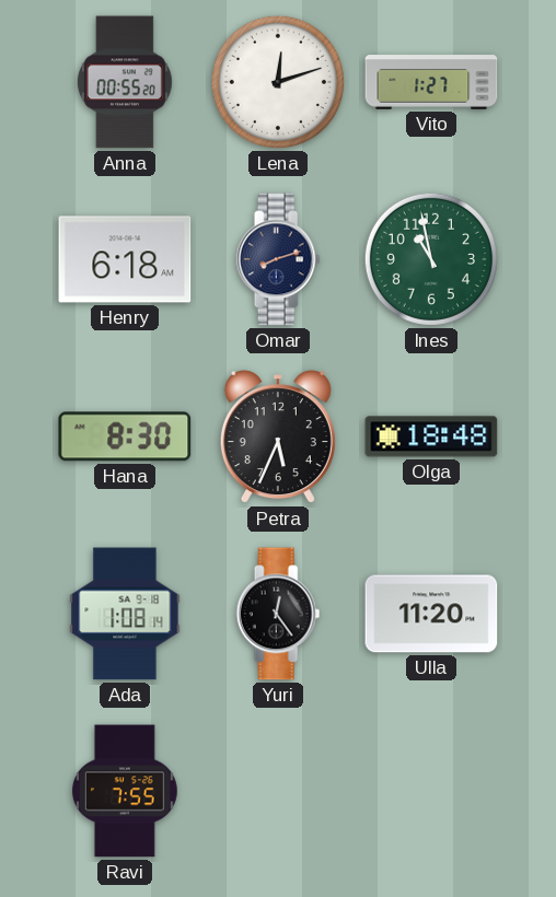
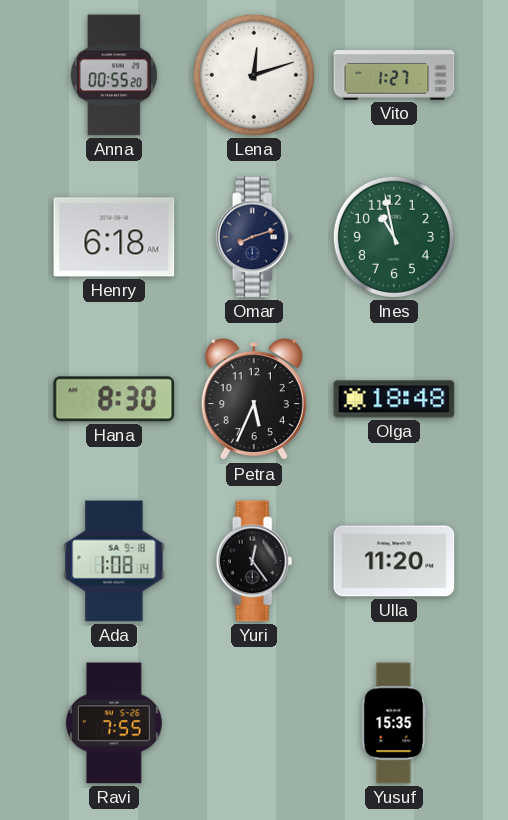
Yusuf: none -> 15:35 (394, 723)
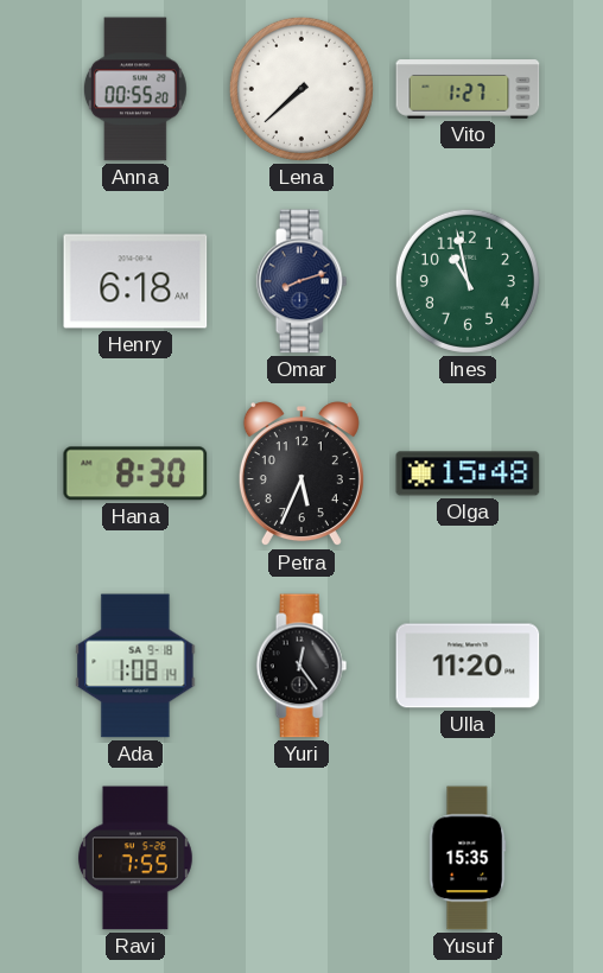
Lena: 12:12 -> 7:38 (301, 89)
Olga: 18:48 -> 15:48 (468, 473)
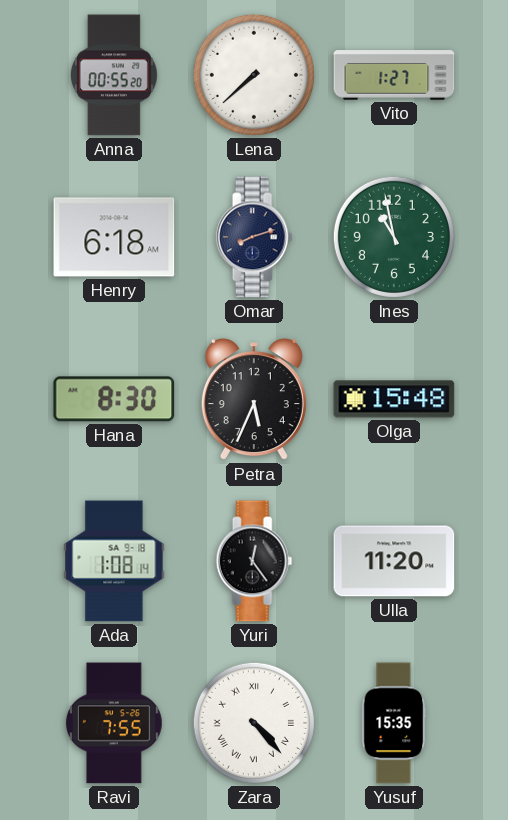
Zara: none -> 4:23 (254, 723)
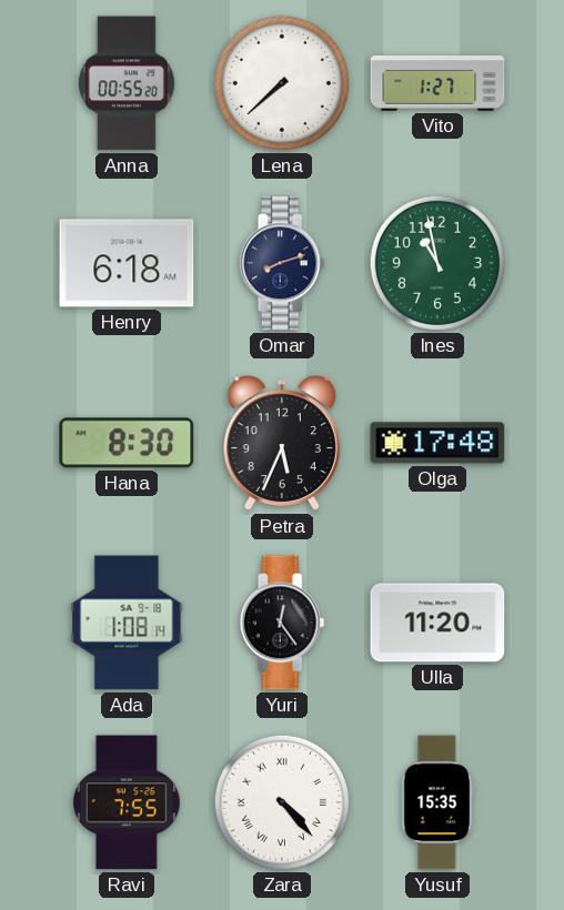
Olga: 15:48 -> 17:48 (437, 443)
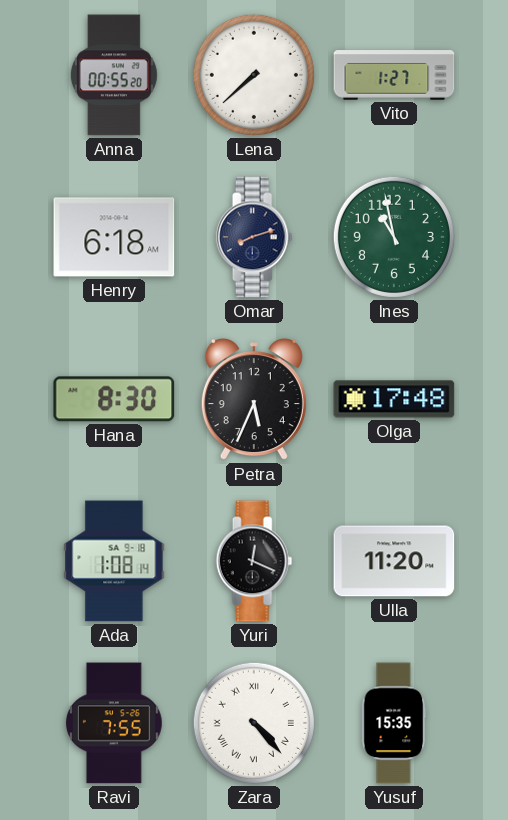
Yuri: 12:24 -> 12:19 (254, 561)
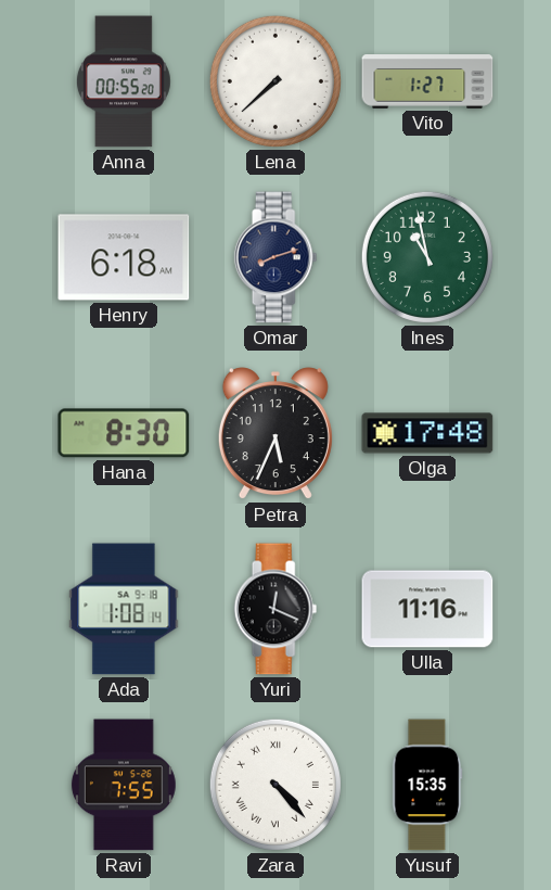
Ulla: 11:20 -> 11:16 (427, 609)
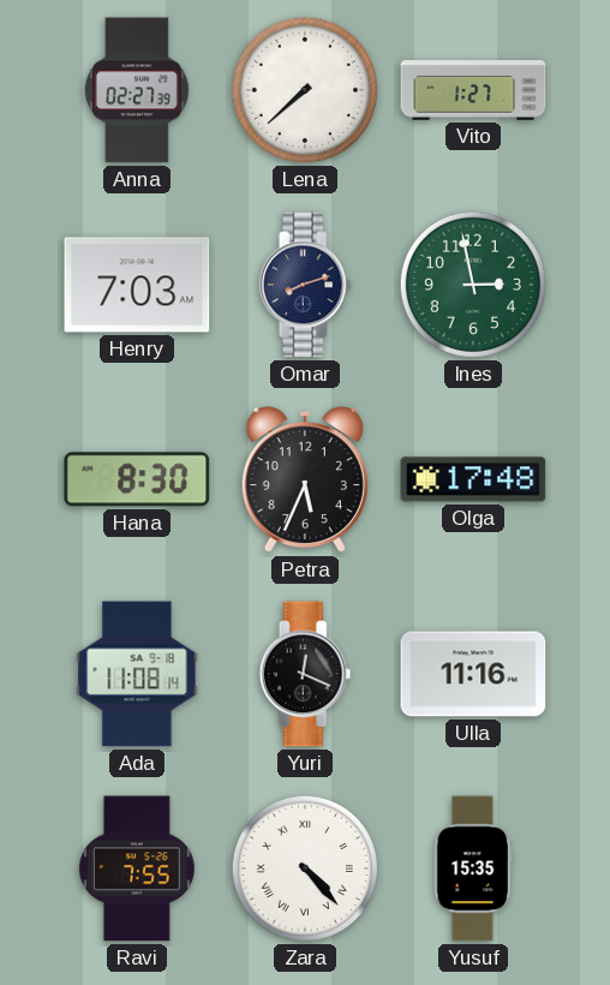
Anna: 00:55 -> 02:27 (137, 90)
Henry: 6:18 -> 7:03 (137, 285)
Ines: 10:58 -> 2:58 (473, 285)
Ada: 1:08 -> 11:08 (137, 674)
